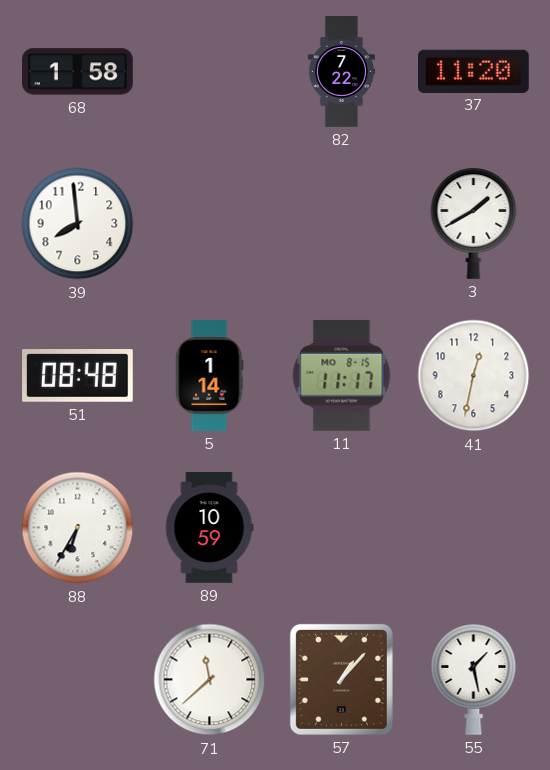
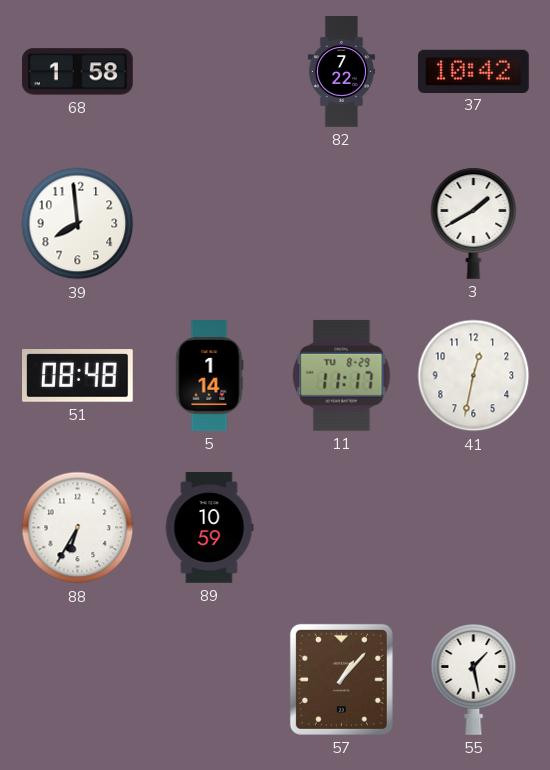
37: 11:20 -> 10:42 (474, 71)
11 date: MO 8-15 -> TU 8-29 (342, 375)
71: 11:38 -> none (210, 680)
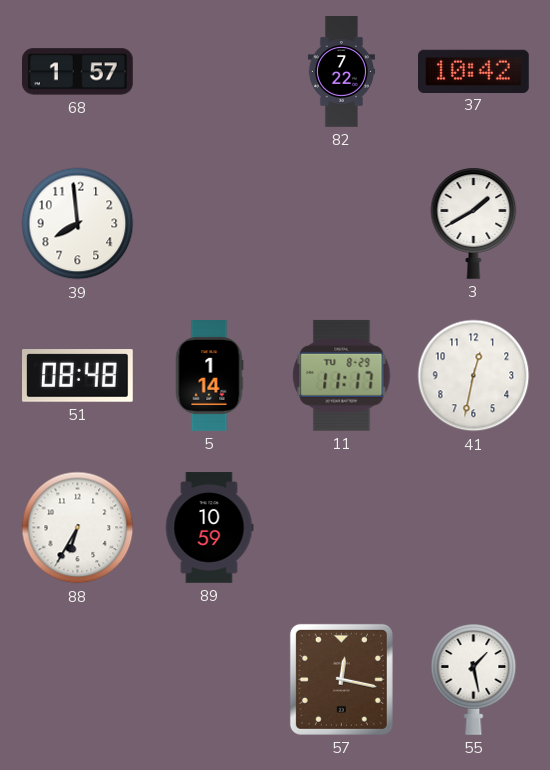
68: 1:58 -> 1:57 (78, 72)
57: 1:07 -> 12:17 (341, 679)
